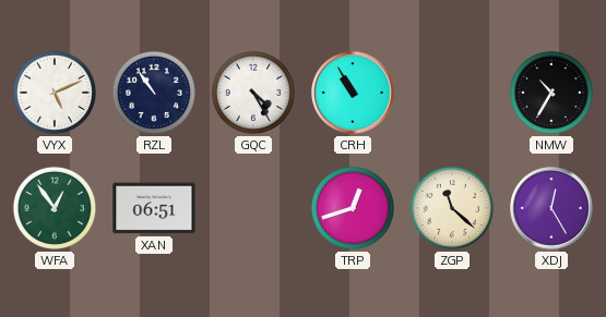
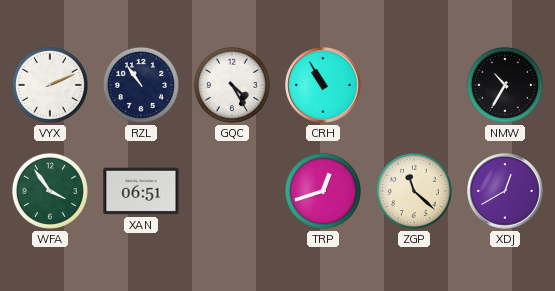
VYX: 5:11 -> 2:11 (50, 85)
WFA: 12:54 -> 3:54 (50, 191)
XDJ: 12:25 -> 12:40 (505, 191)
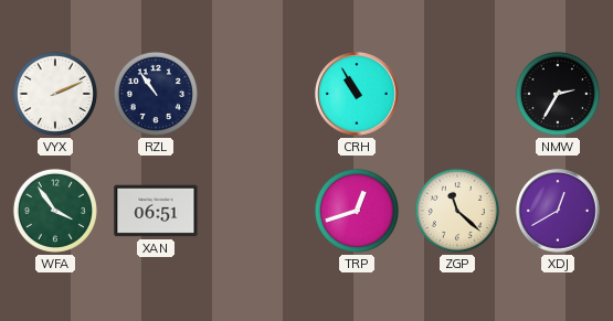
GQC: 4:25 -> none (232, 85)
NMW: 10:35 -> 2:35 (558, 94)
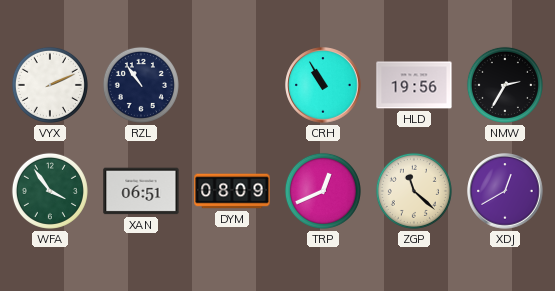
HLD: none -> 19:56 (414, 85)
DYM: none -> 08:09 (232, 191)
TRP: 12:42 -> 12:41 (323, 191)
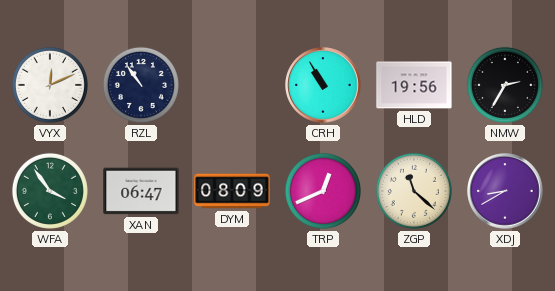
VYX: 2:11 -> 12:11 (50, 85)
XAN: 06:51 -> 06:47 (141, 191)
XDJ: 12:40 -> 8:40 (505, 191)
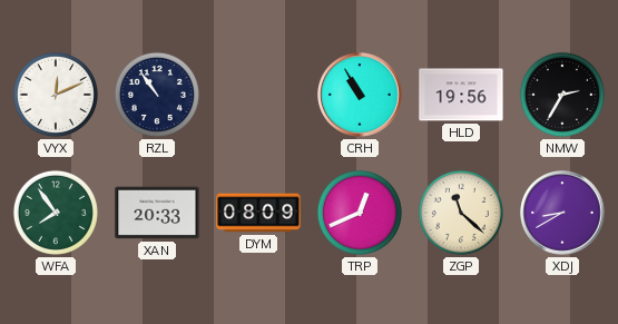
WFA: 3:54 -> 7:54 (56, 213)
XAN: 06:47 -> 20:33 (157, 213)
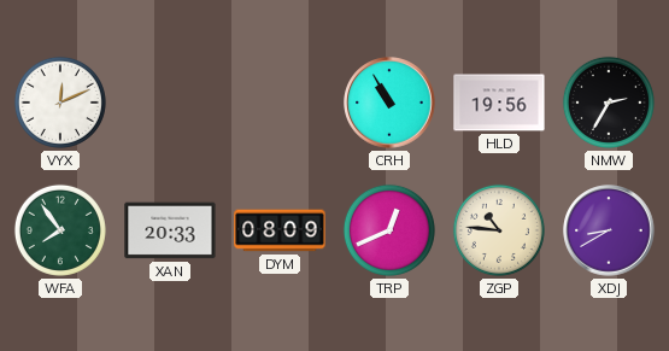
RZL: 10:54 -> none (157, 95)
ZGP: 11:22 -> 10:46 (499, 230)
